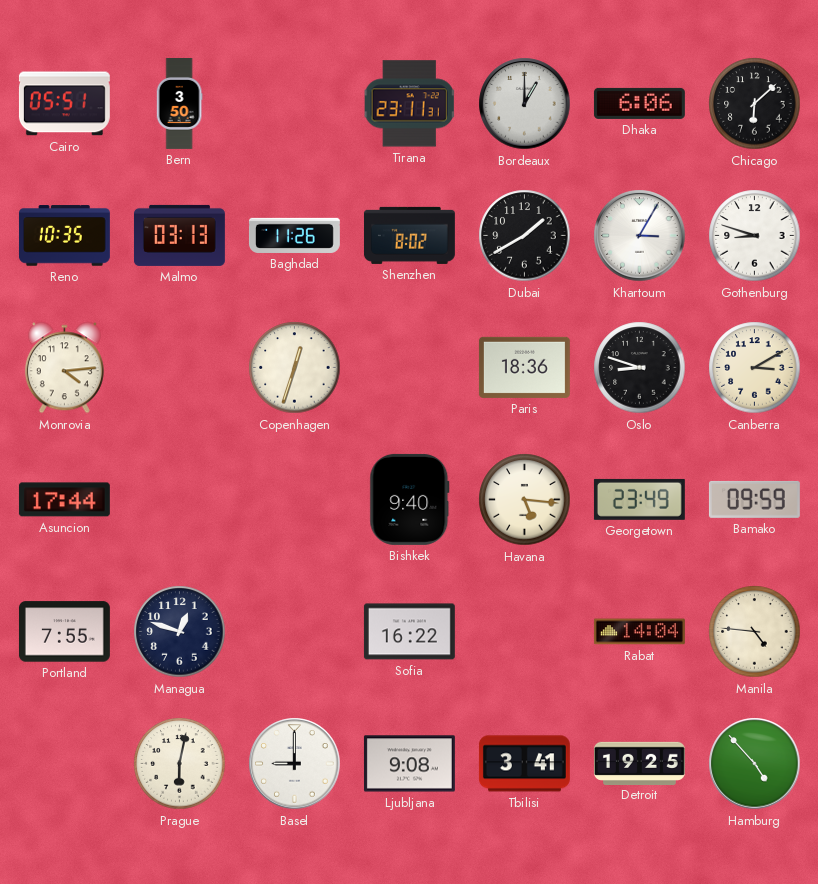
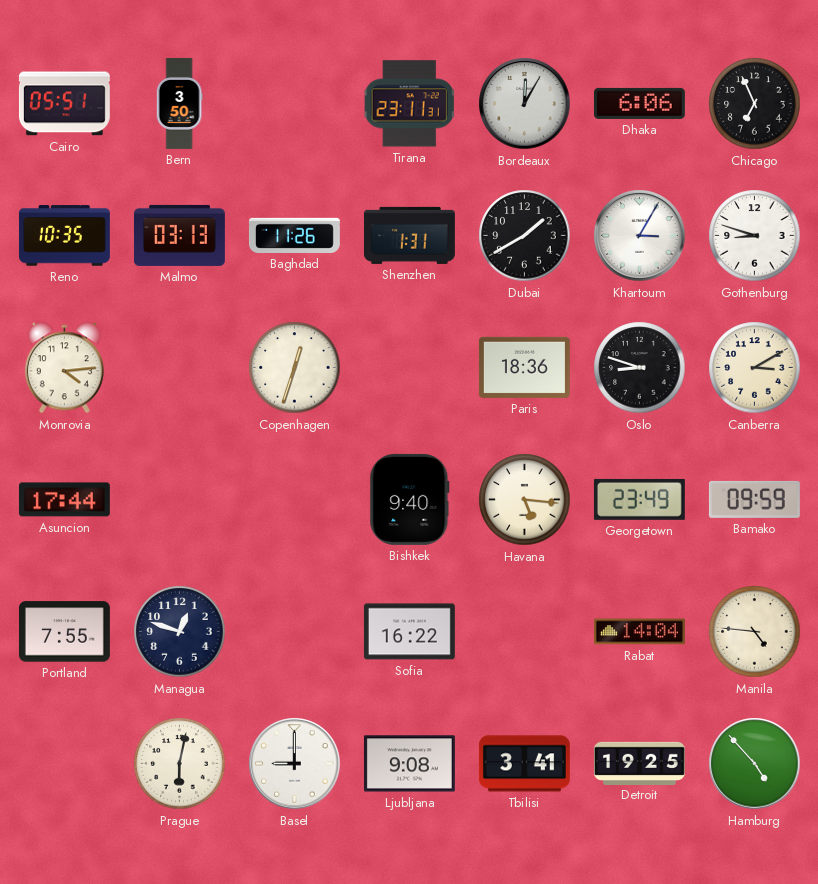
Bordeaux: 1:00 -> 12:05 (525, 104)
Chicago: 6:08 -> 6:56 (755, 104)
Shenzhen: 8:02 -> 1:31 (409, 235)
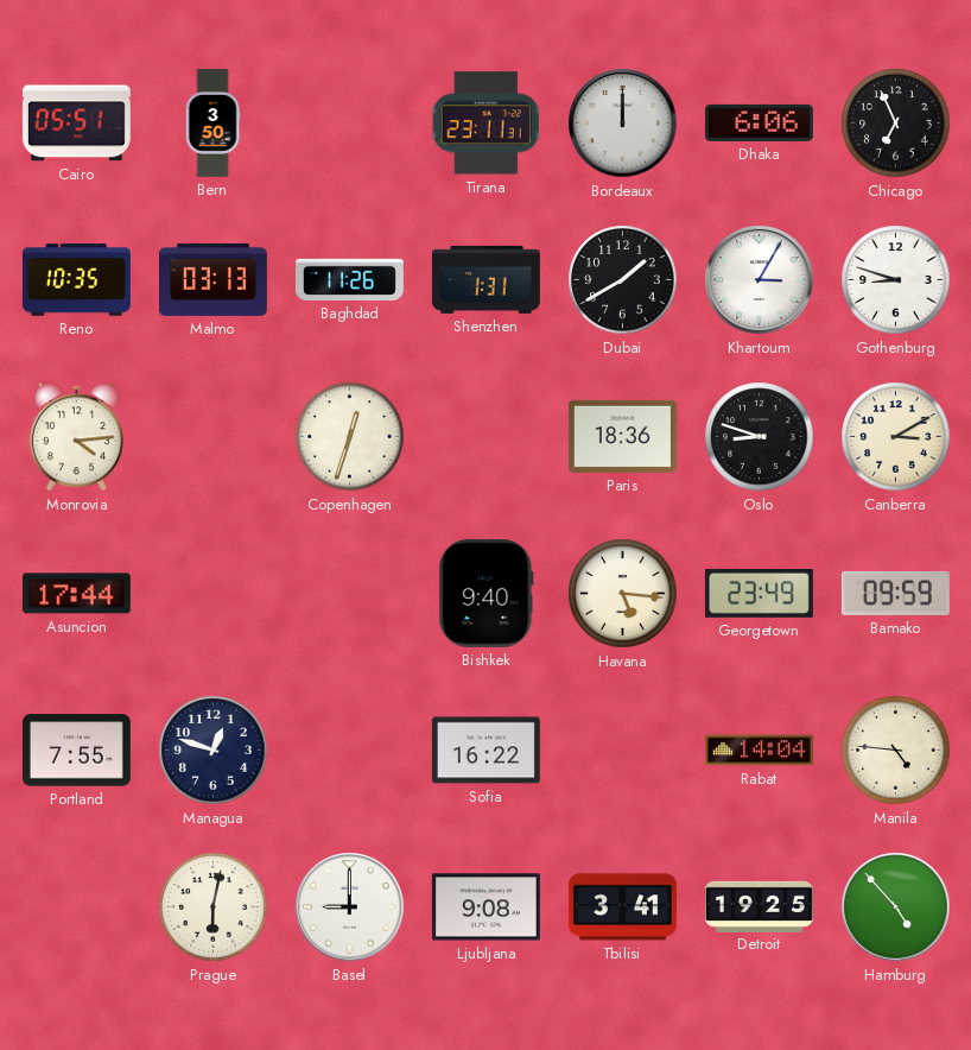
Bordeaux: 12:05 -> 12:00 (623, 124)
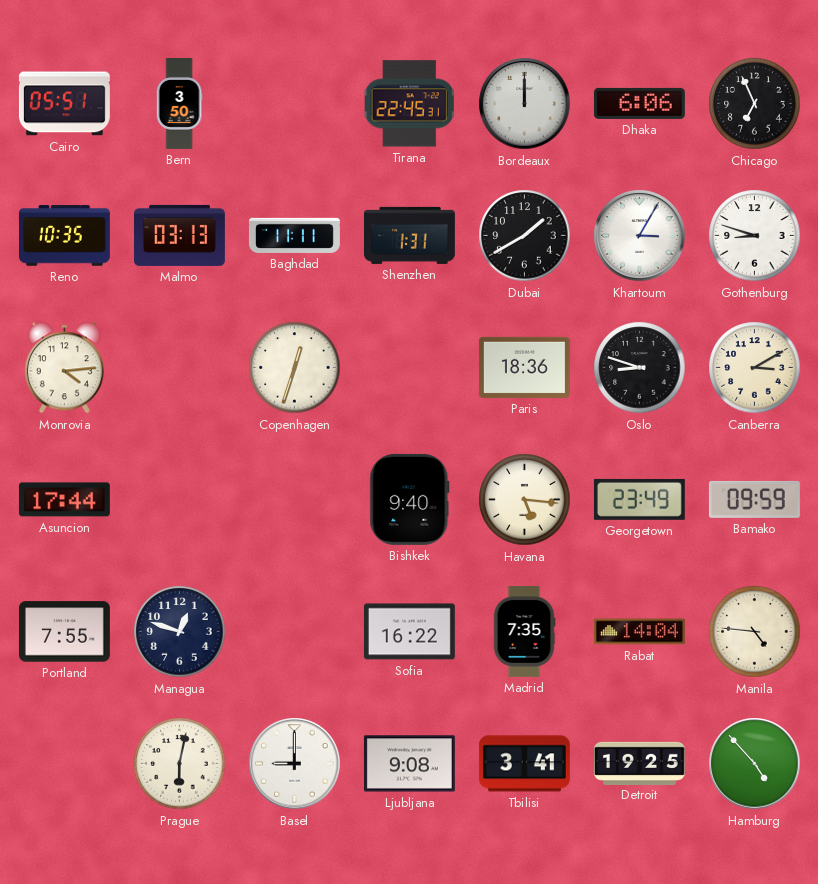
Tirana: 23:11 -> 22:45 (409, 104)
Baghdad: 11:26 -> 11:11 (294, 235)
Madrid: none -> 7:35 (524, 631)
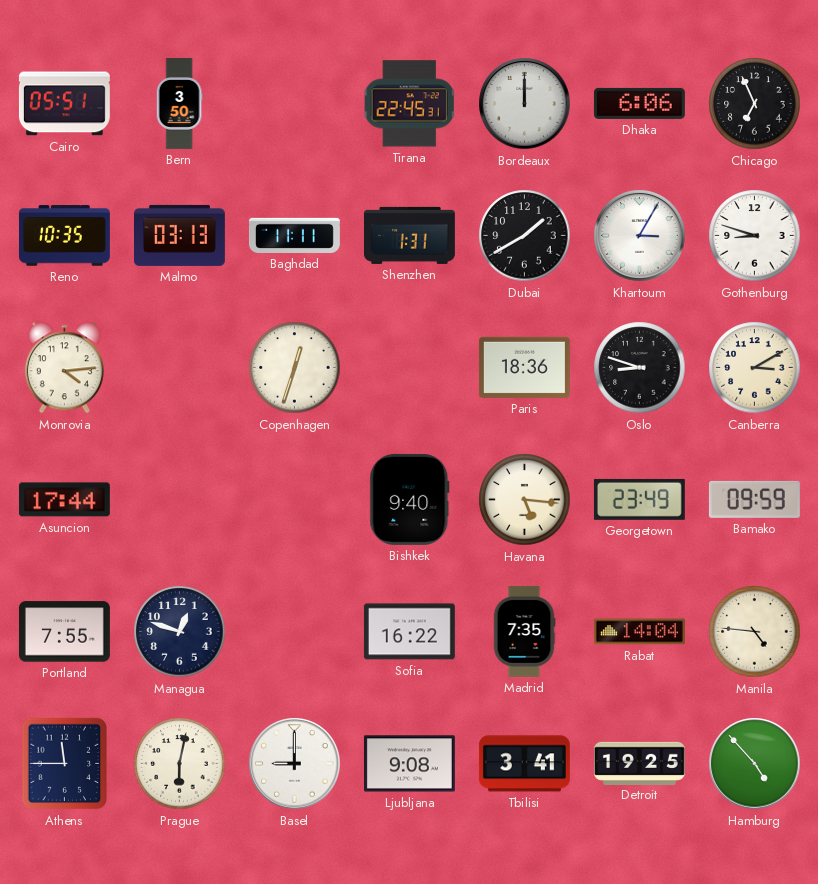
Athens: none -> 11:45 (65, 764)
